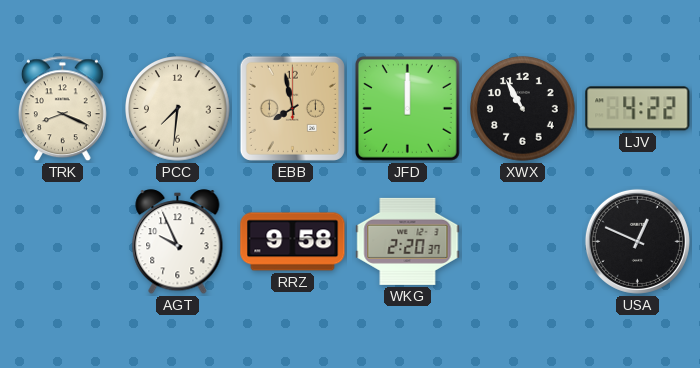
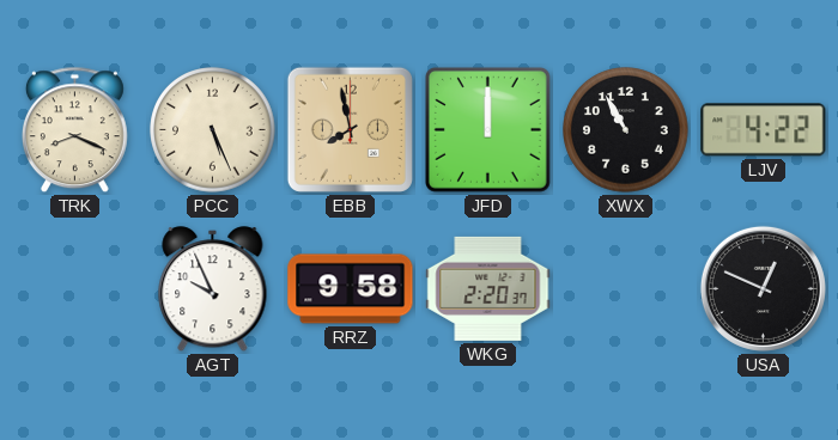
PCC: 7:31 -> 5:26 (213, 130)
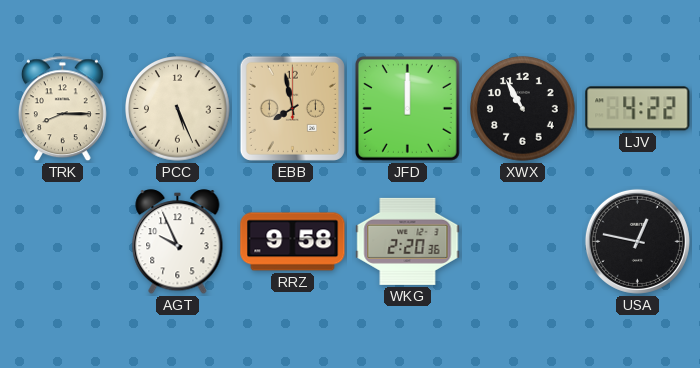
TRK: 8:19 -> 8:15 (62, 109)
WKG: 2:20:37 -> 2:20:36 (408, 241)
USA: 12:49 -> 12:47 (637, 241)
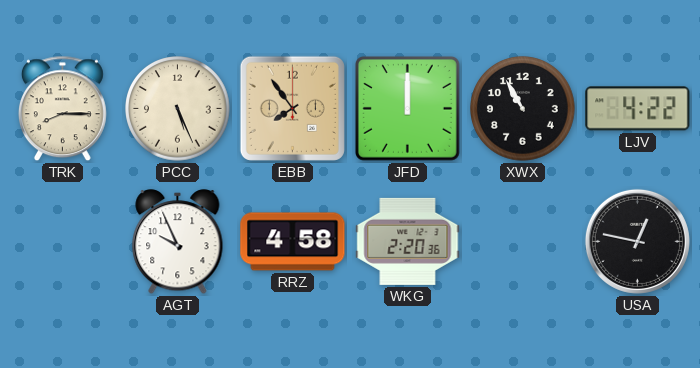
EBB: 7:58 -> 7:54 (292, 108)
RRZ: 9:58 -> 4:58 (293, 242)
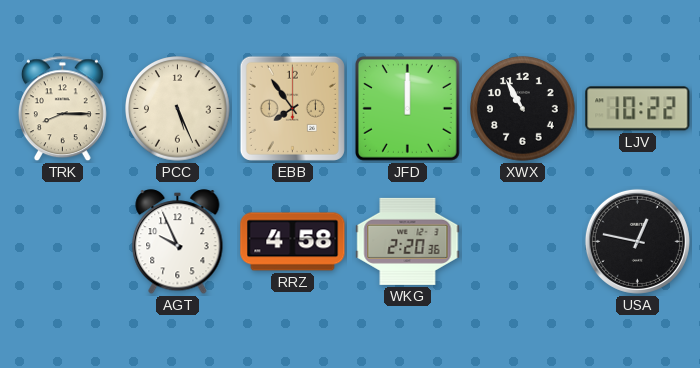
LJV: 4:22 -> 10:22 (638, 109)
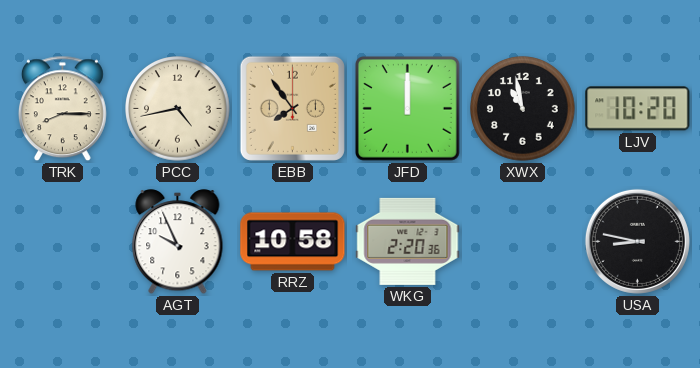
PCC: 5:26 -> 4:43 (178, 109)
XWX: 10:55 -> 10:58 (523, 109)
LJV: 10:22 -> 10:20 (638, 109)
RRZ: 4:58 -> 10:58 (293, 242)
USA: 12:47 -> 8:47 (637, 241)
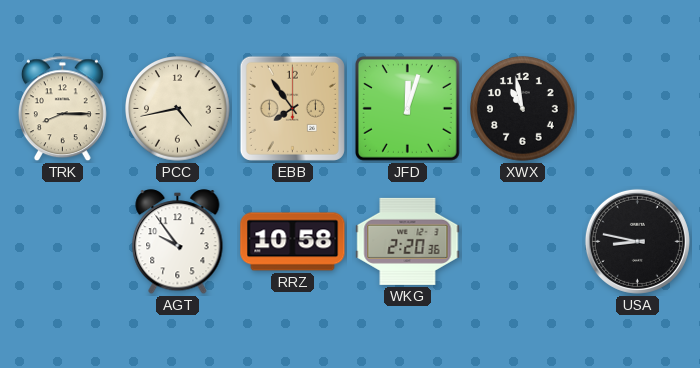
JFD: 12:00 -> 12:03 (407, 108)
LJV: 10:20 -> none (638, 109)
AGT: 9:56 -> 9:54 (178, 242)
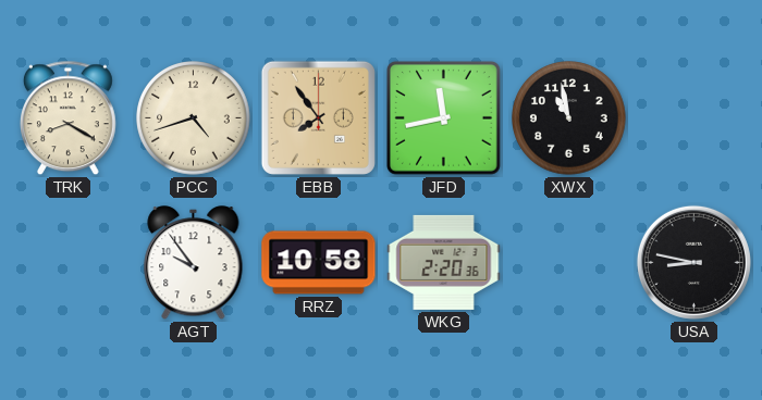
TRK: 8:15 -> 8:20 (67, 118)
PCC: 4:43 -> 4:42 (194, 118)
JFD: 12:03 -> 11:43 (443, 117)
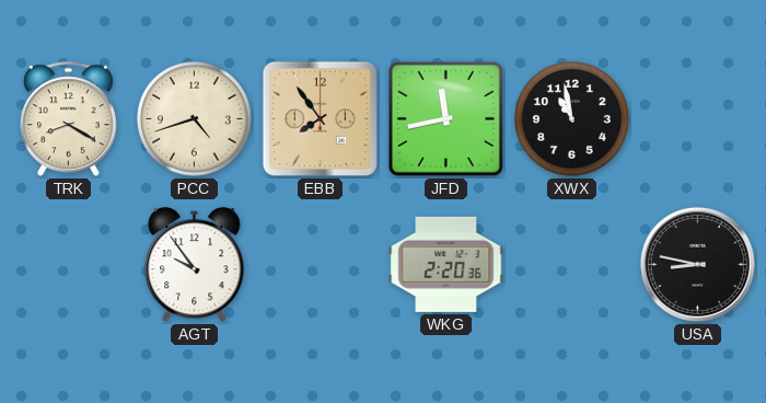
RRZ: 10:58 -> none (319, 263)
